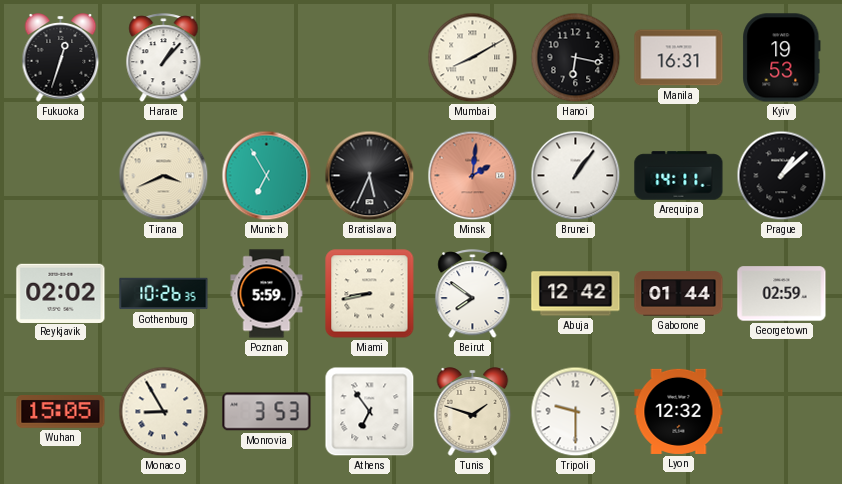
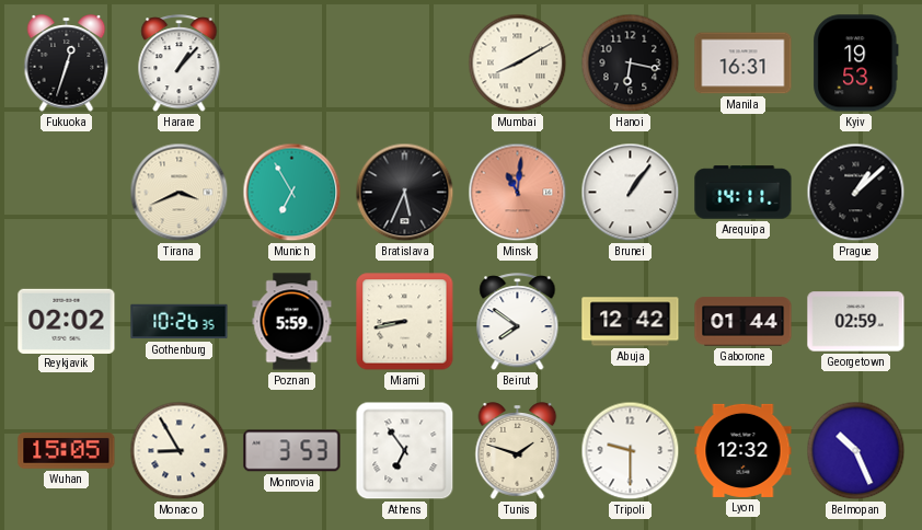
Minsk: 2:01 -> 11:01 (518, 193)
Belmopan: none -> 10:26 (856, 451)
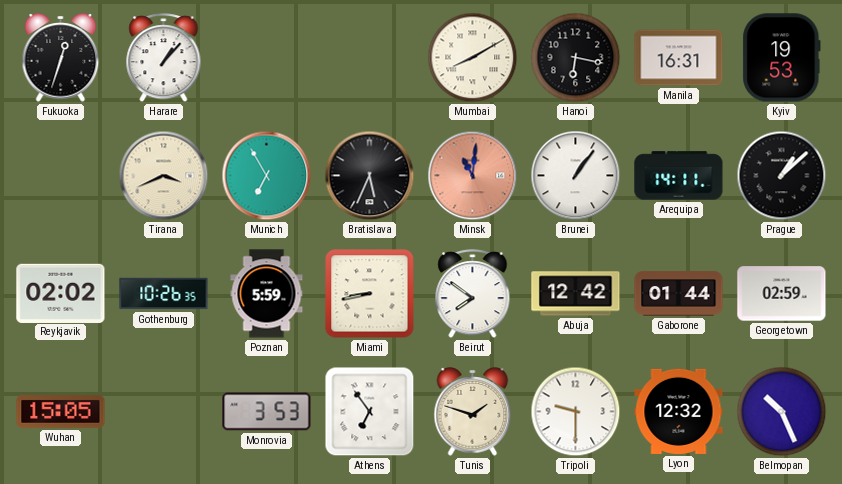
Monaco: 8:55 -> none (180, 451)
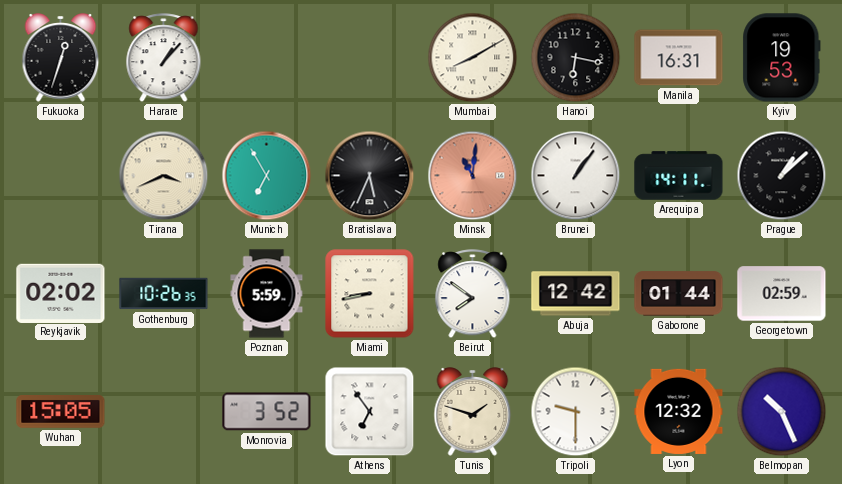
Monrovia: 3:53 -> 3:52 (267, 412)
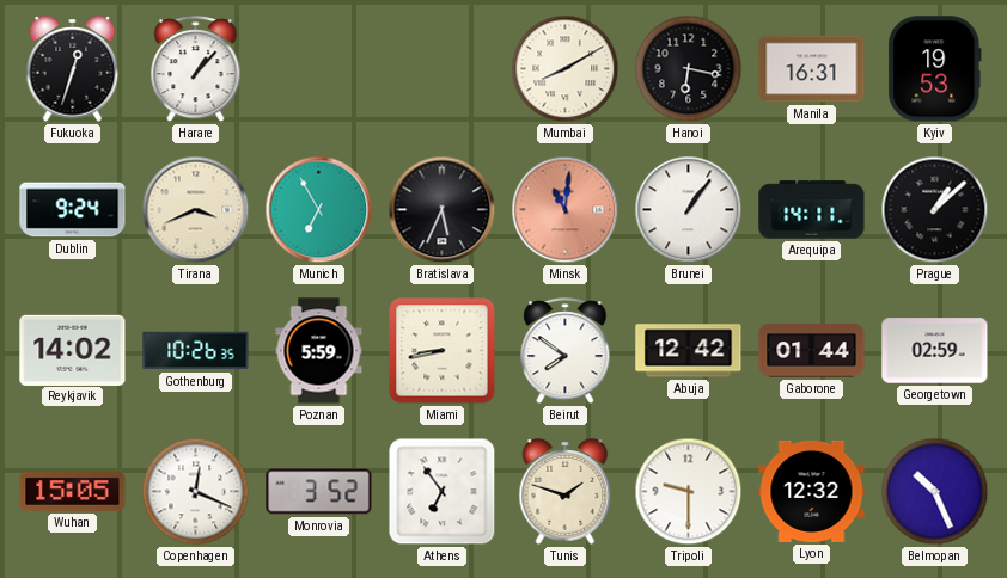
Dublin: none -> 9:24 (73, 210)
Reykjavik: 02:02 -> 14:02 (73, 350)
Copenhagen: none -> 12:19 (196, 492)
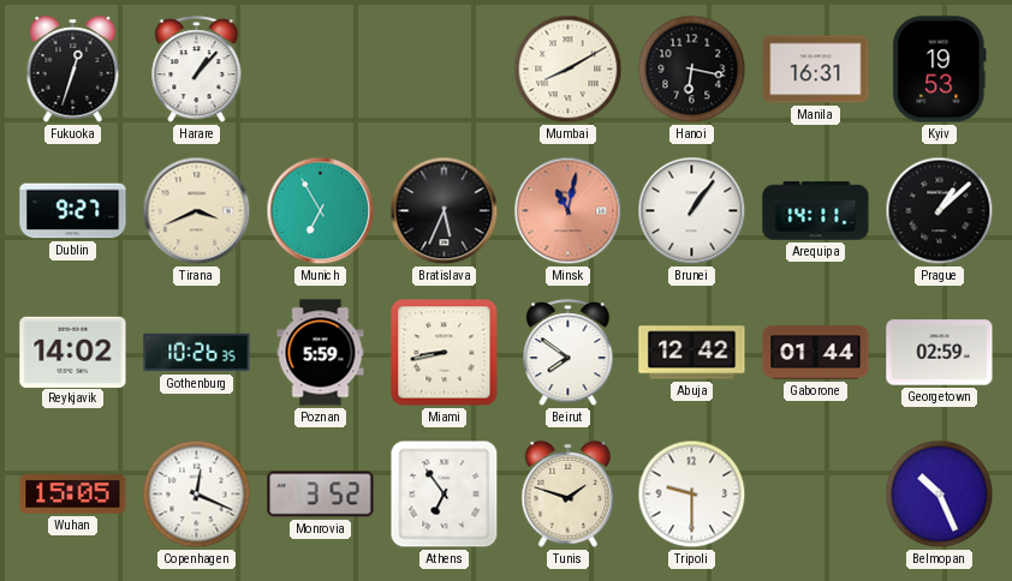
Dublin: 9:24 -> 9:27 (73, 211)
Minsk: 11:01 -> 11:02 (568, 211)
Lyon: 12:32 -> none (812, 491)
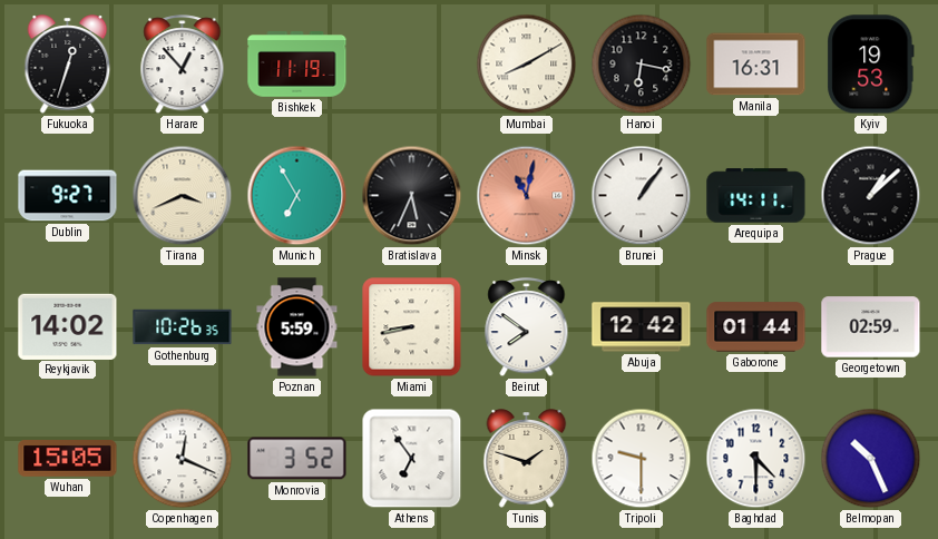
Harare: 1:07 -> 12:53 (183, 65)
Bishkek: none -> 11:19 (297, 65)
Baghdad: none -> 4:30 (756, 459)
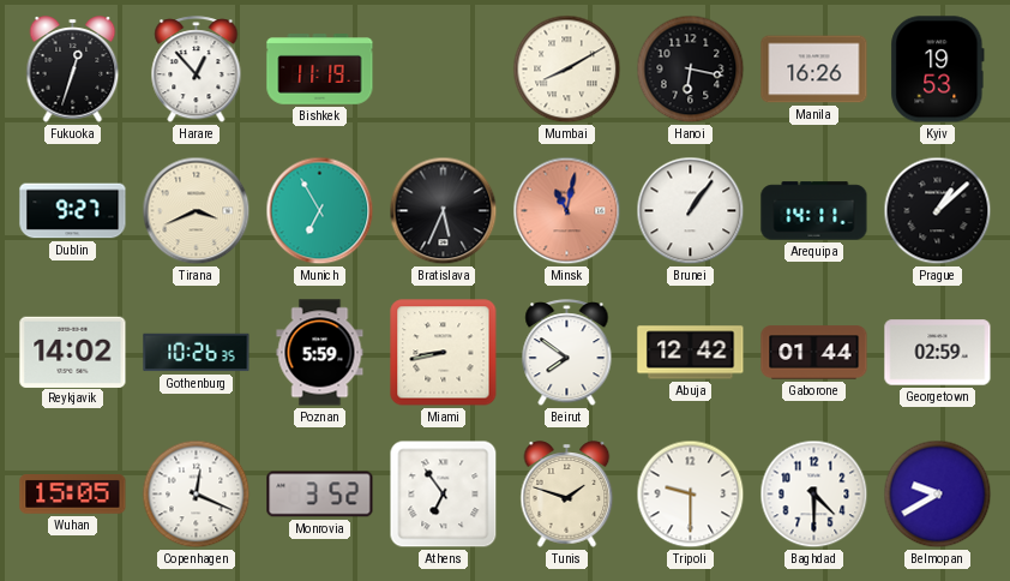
Manila: 16:31 -> 16:26 (814, 70)
Belmopan: 10:26 -> 9:40 (938, 495)
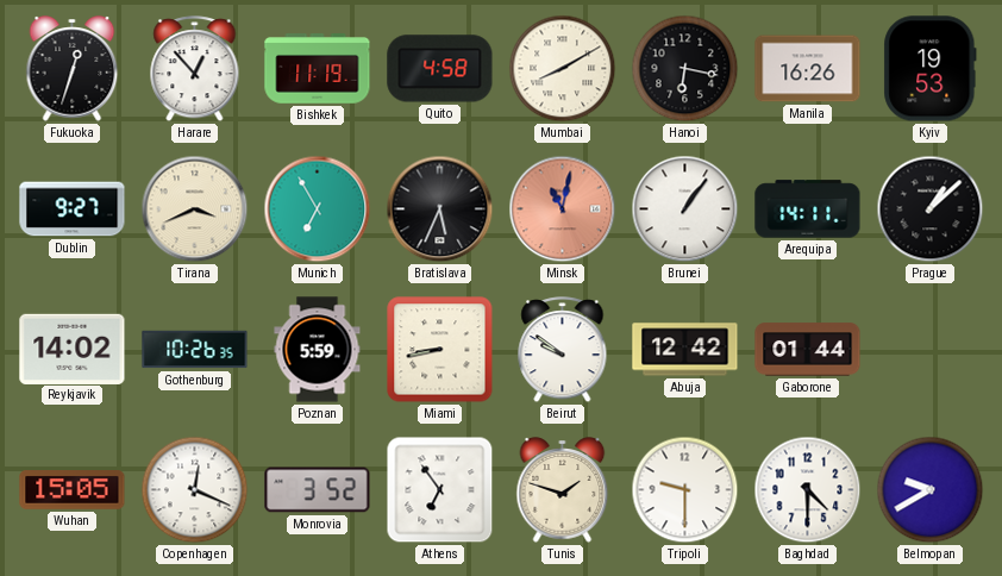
Quito: none -> 4:58 (440, 69)
Beirut: 7:51 -> 9:51 (563, 350)
Georgetown: 02:59 -> none (938, 353)
